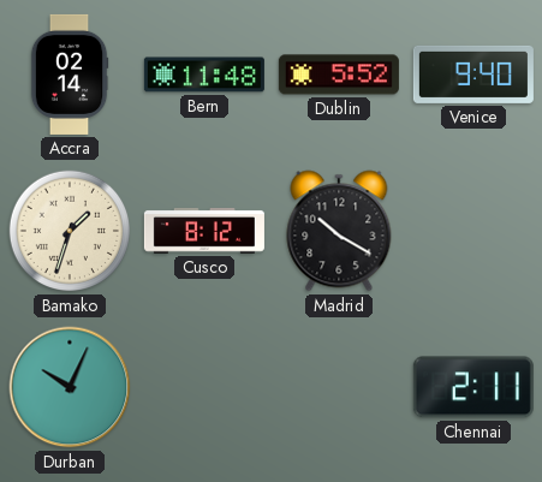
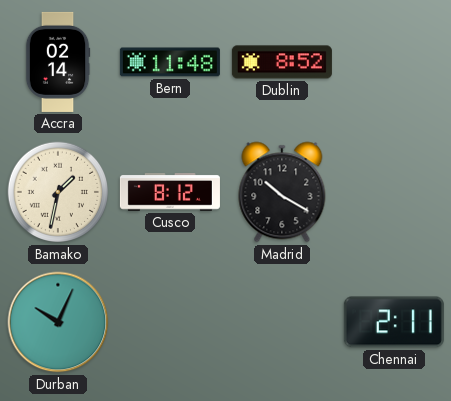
Dublin: 5:52 -> 8:52 (282, 62)
Venice: 9:40 -> none (473, 75)
Bamako: 1:33 -> 1:32 (58, 192)
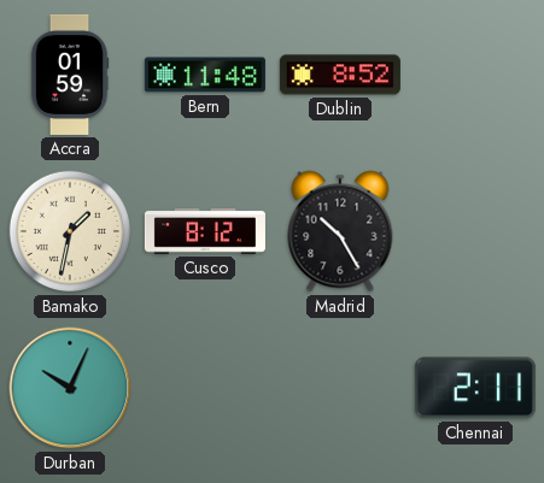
Accra: 02:14 -> 01:59 (70, 75)
Madrid: 10:20 -> 10:25 (340, 231)
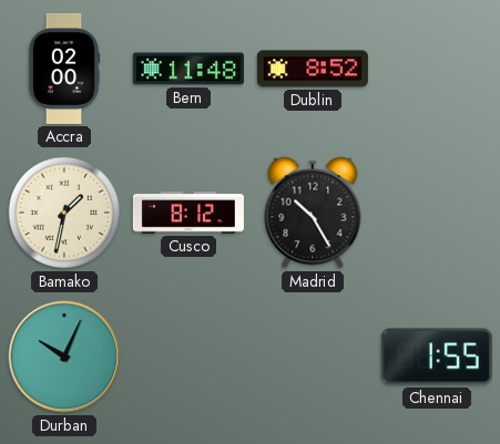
Accra: 01:59 -> 02:00 (64, 69)
Chennai: 2:11 -> 1:55 (437, 357)
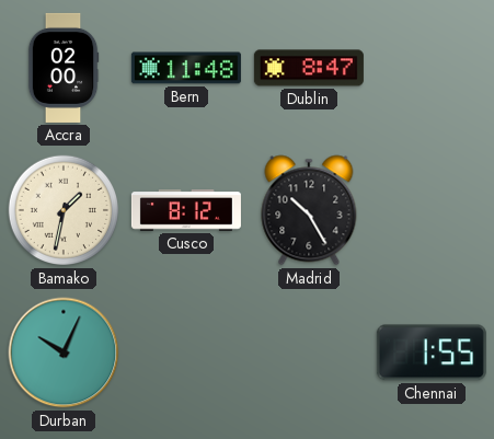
Dublin: 8:52 -> 8:47 (309, 68)
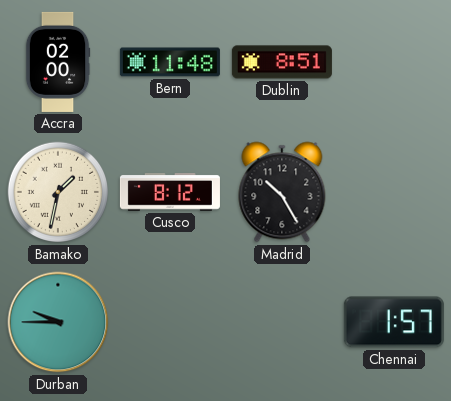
Dublin: 8:47 -> 8:51 (282, 62)
Durban: 10:04 -> 9:45 (58, 322)
Chennai: 1:55 -> 1:57 (394, 322)
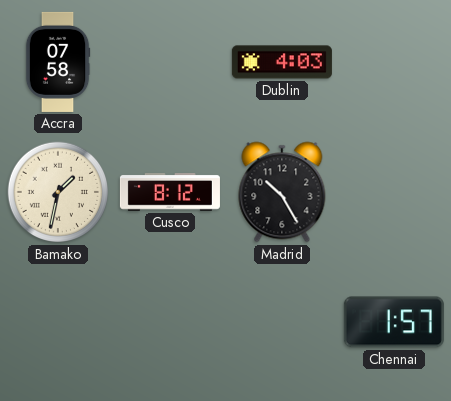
Accra: 02:00 -> 07:58 (58, 62)
Bern: 11:48 -> none (170, 62)
Dublin: 8:51 -> 4:03 (282, 62)
Durban: 9:45 -> none (58, 322)
